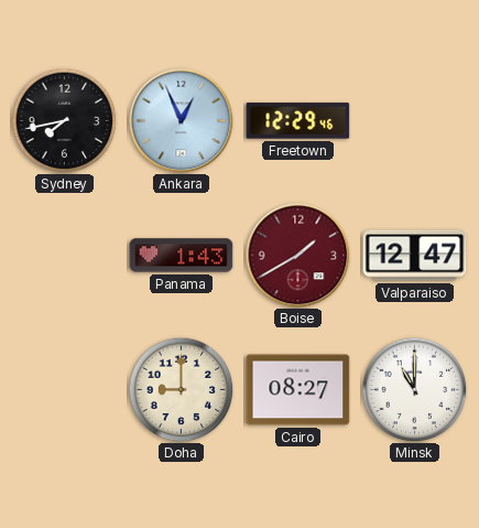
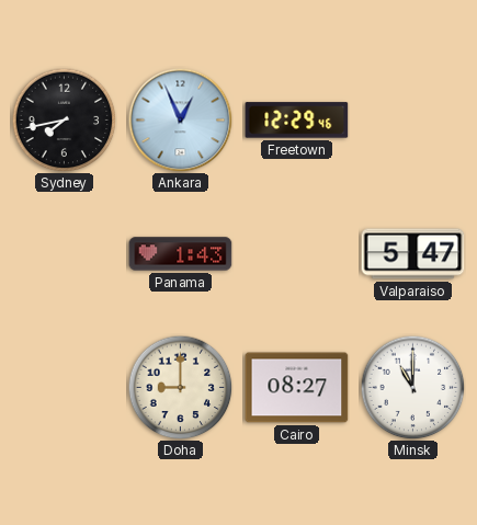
Boise: 1:40 -> none (297, 255)
Valparaiso: 12:47 -> 5:47 (413, 254)
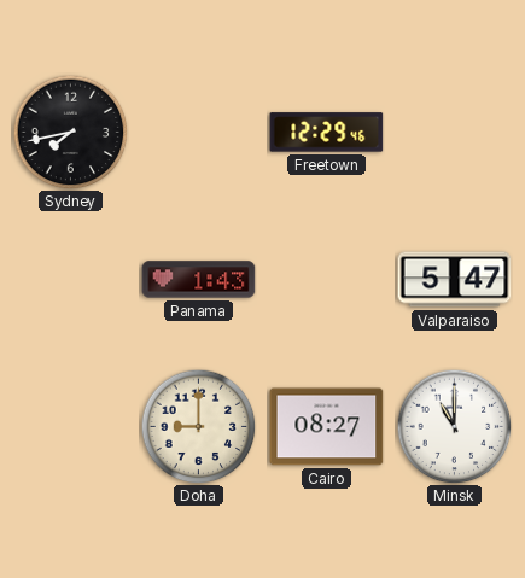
Ankara: 12:56 -> none (180, 119)
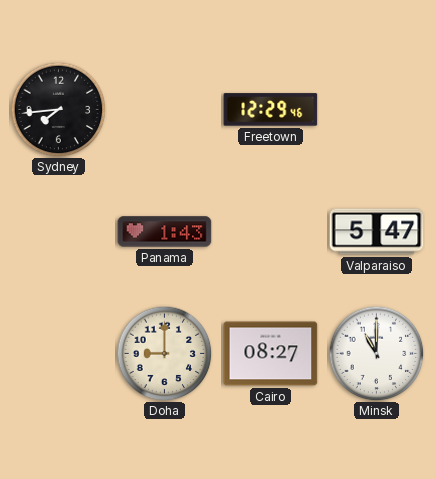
Sydney: 7:43 -> 7:44 (58, 109)
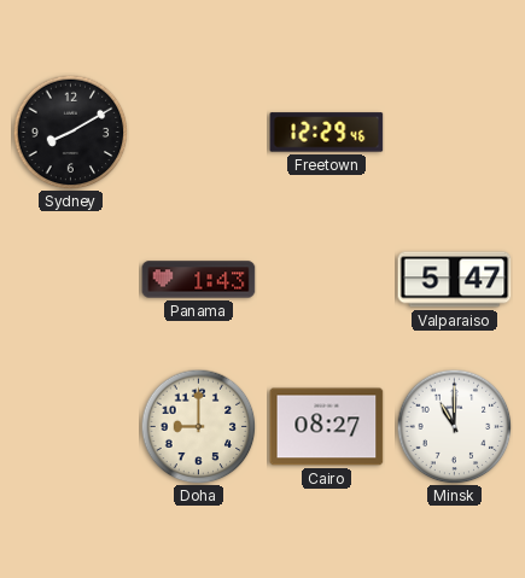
Sydney: 7:44 -> 8:10 (70, 132)
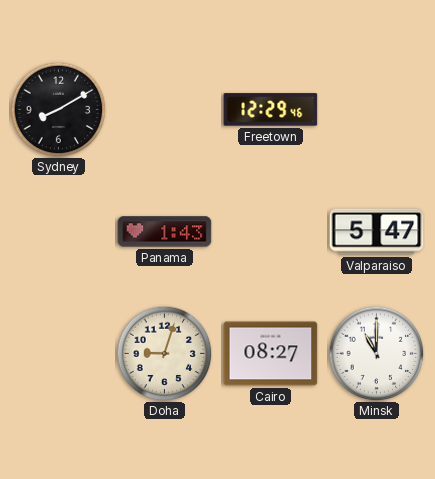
Doha: 9:00 -> 9:03 (164, 353)
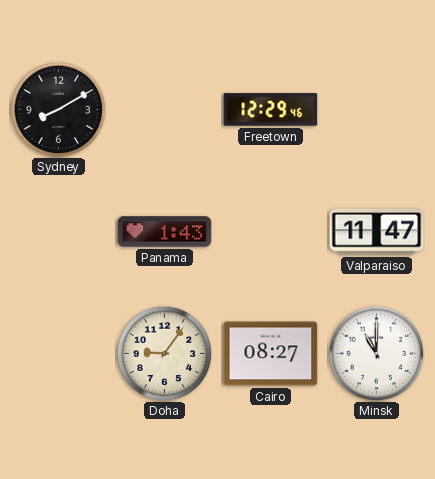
Valparaiso: 5:47 -> 11:47 (377, 232)
Doha: 9:03 -> 9:06 (164, 353)
